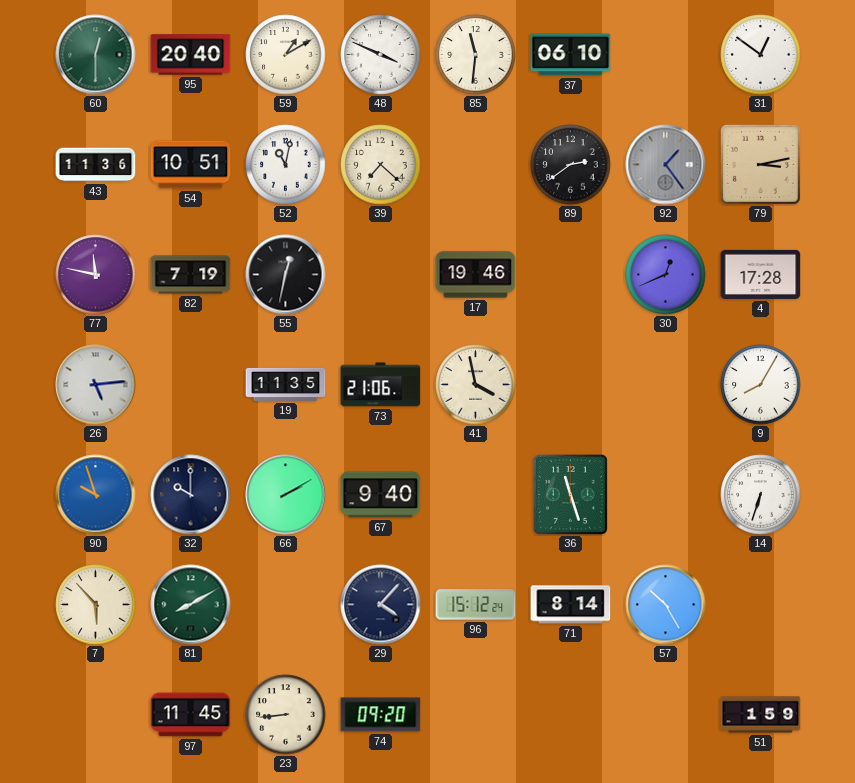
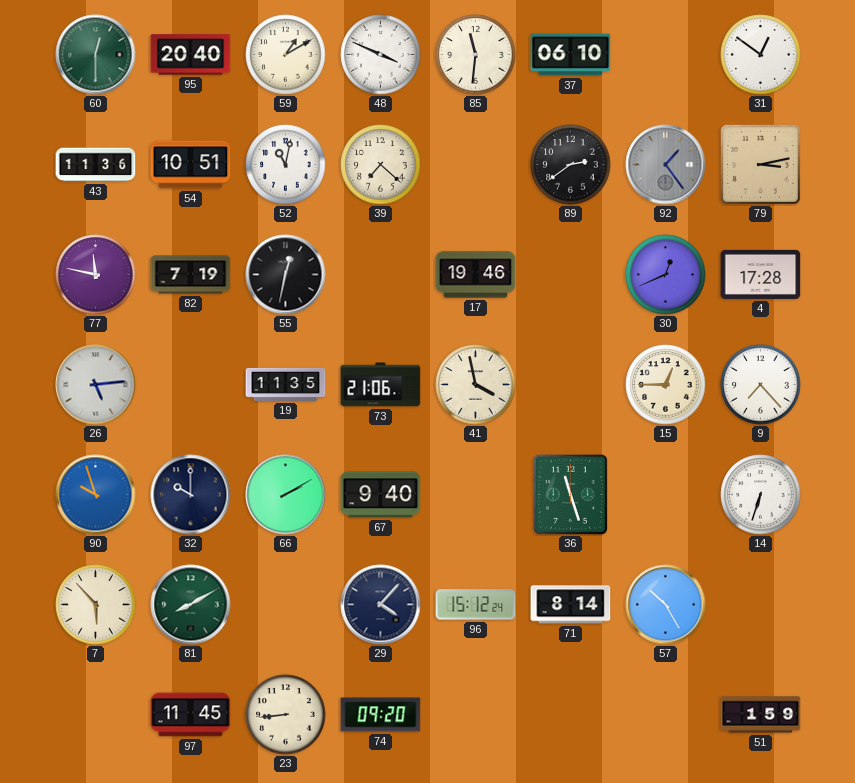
15: none -> 12:45 (666, 385)
9: 8:05 -> 7:23 (761, 385)
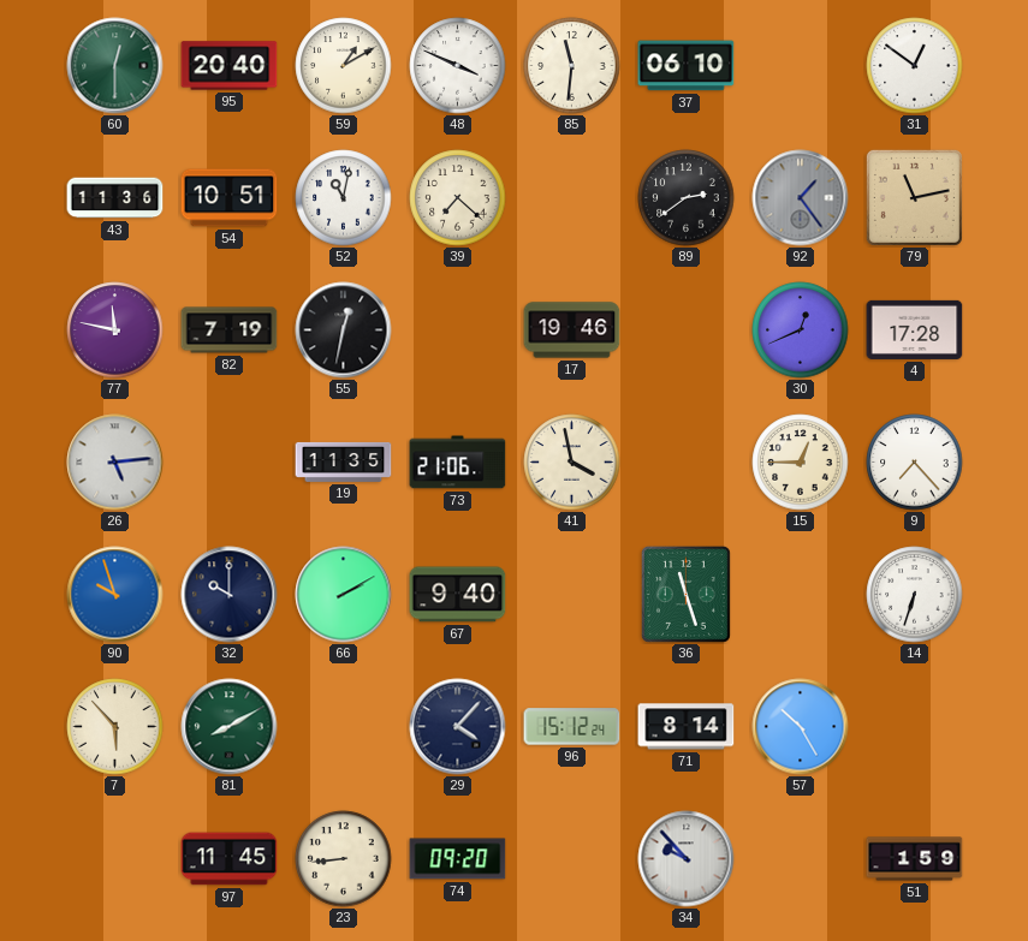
79: 3:13 -> 11:13 (914, 197)
34: none -> 9:53 (687, 859)
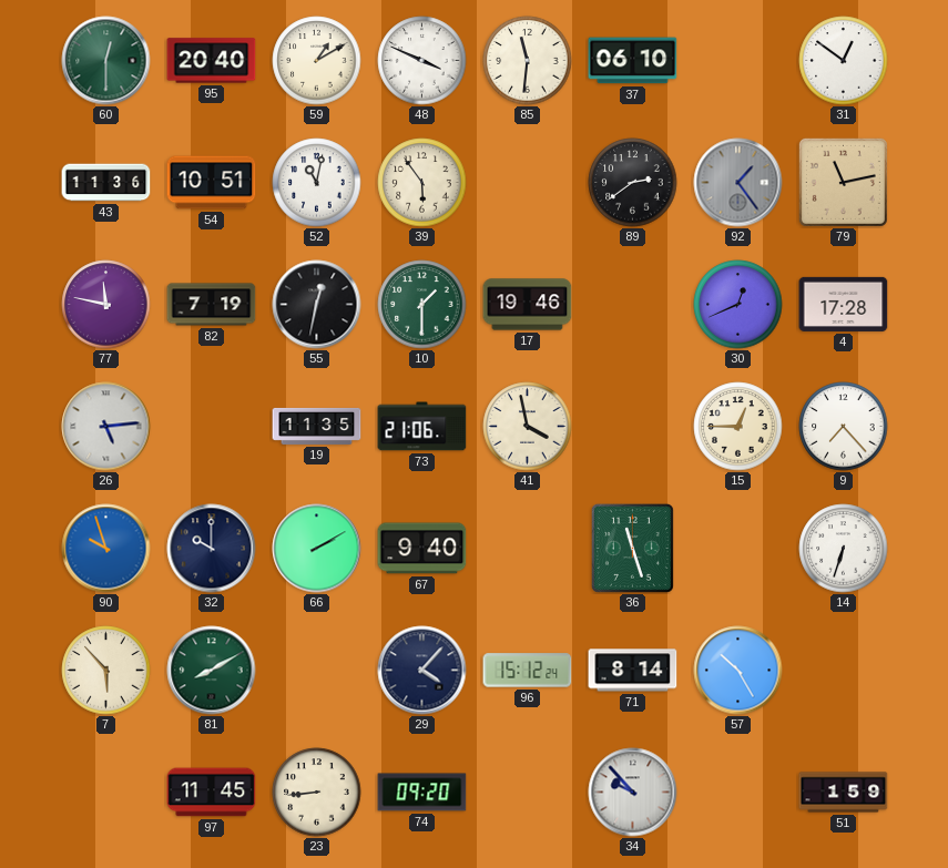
39: 7:22 -> 5:54 (422, 183)
10: none -> 1:30 (422, 305)
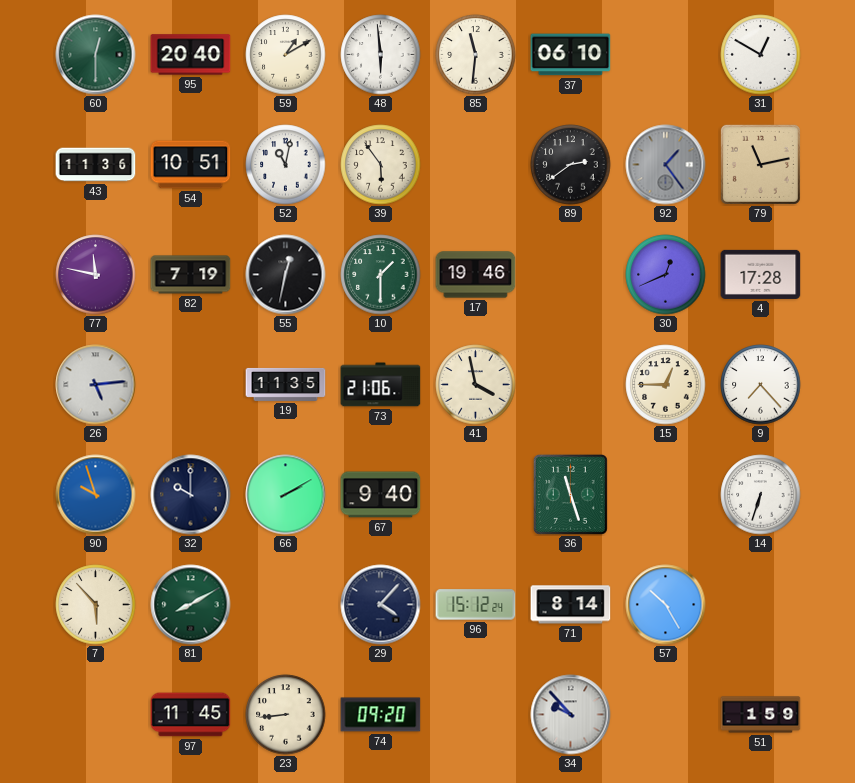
48: 3:49 -> 5:59 (381, 55)
31: 12:51 -> 12:50 (761, 55)
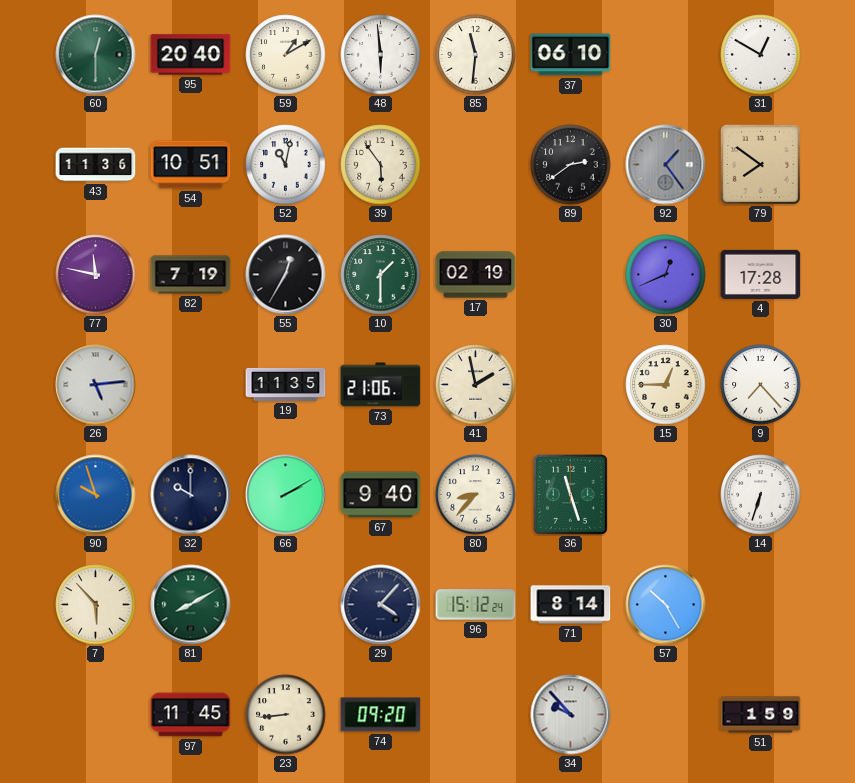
79: 11:13 -> 7:51 (760, 164)
55: 12:32 -> 12:35 (286, 275)
17: 19:46 -> 02:19 (476, 275)
41: 3:58 -> 1:58 (476, 385)
80: none -> 8:37 (476, 495)
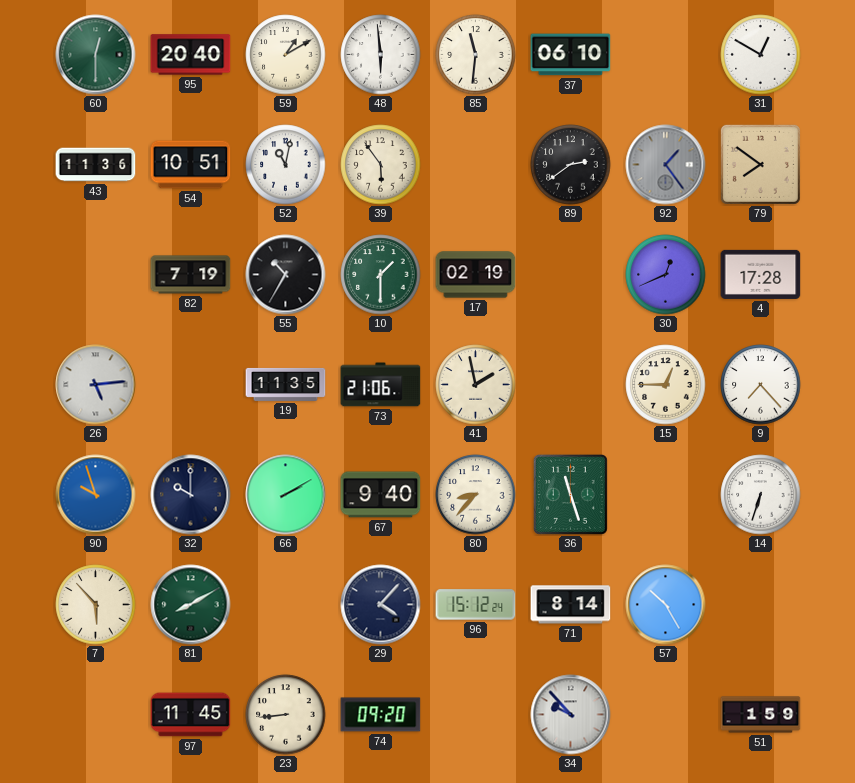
77: 11:47 -> none (96, 275)
55: 12:35 -> 10:35 (286, 275)
